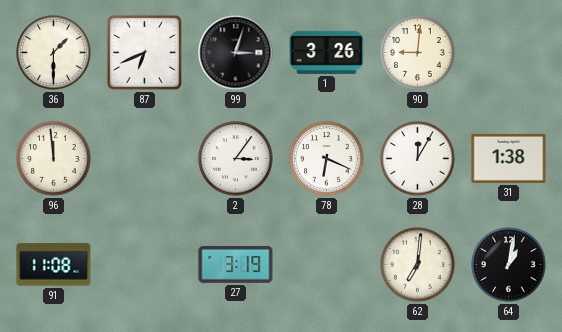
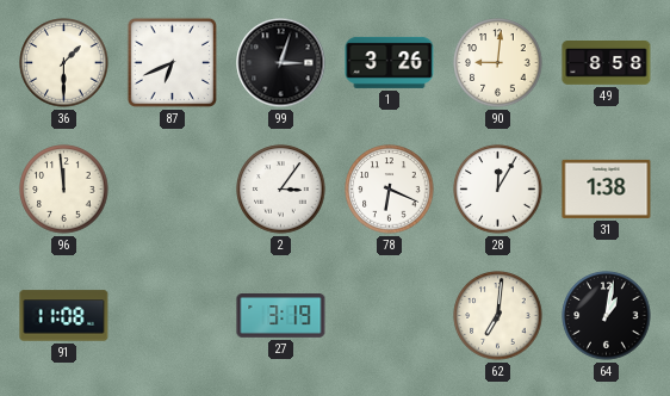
49: none -> 8:58 (607, 63)
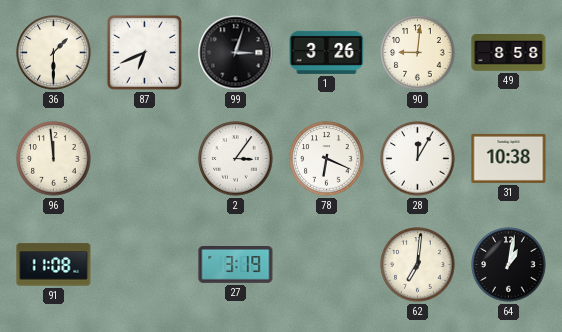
31: 1:38 -> 10:38 (509, 158)
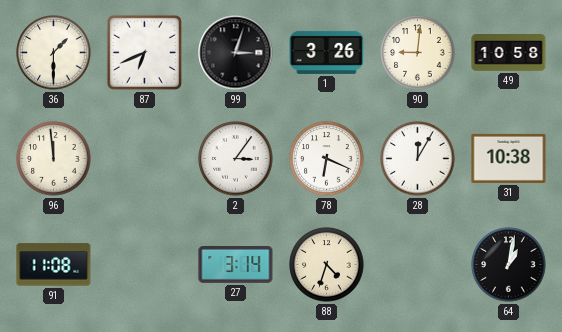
49: 8:58 -> 10:58 (509, 53)
27: 3:19 -> 3:14 (236, 265)
88: none -> 4:33 (327, 265)
62: 7:01 -> none (418, 265)
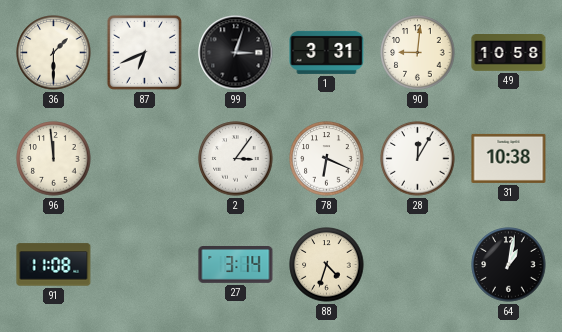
1: 3:26 -> 3:31 (327, 52)
